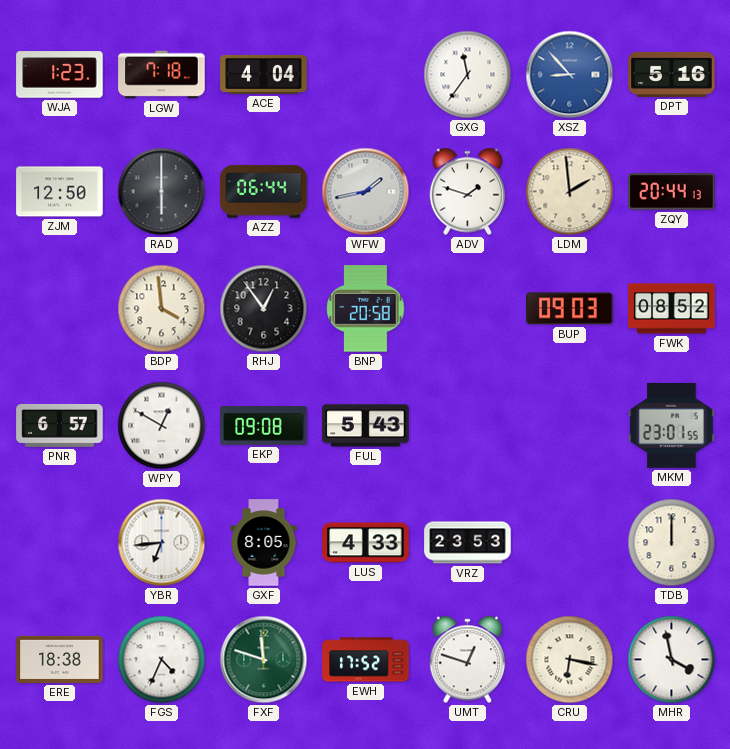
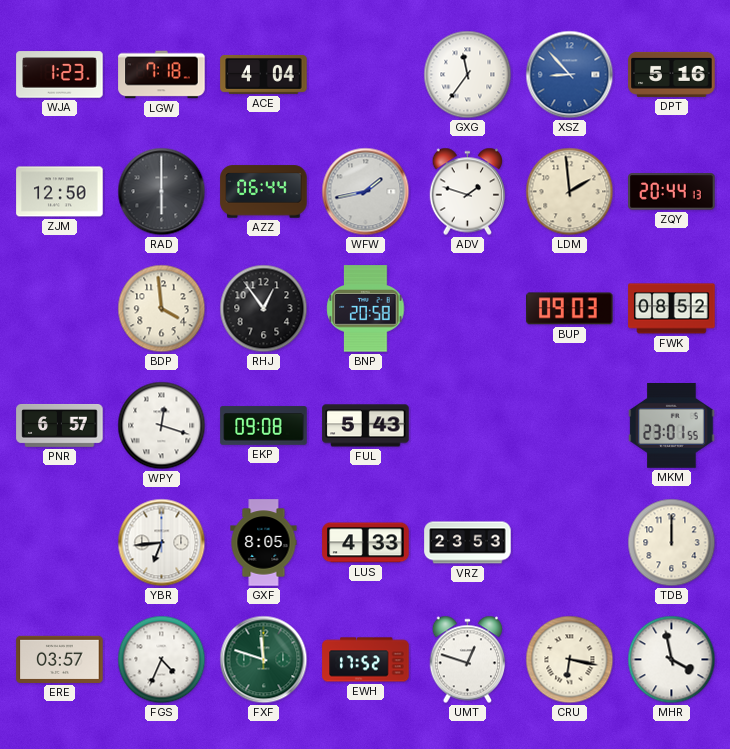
WPY: 12:50 -> 12:18 (162, 426)
ERE: 18:38 -> 03:57 (60, 659)
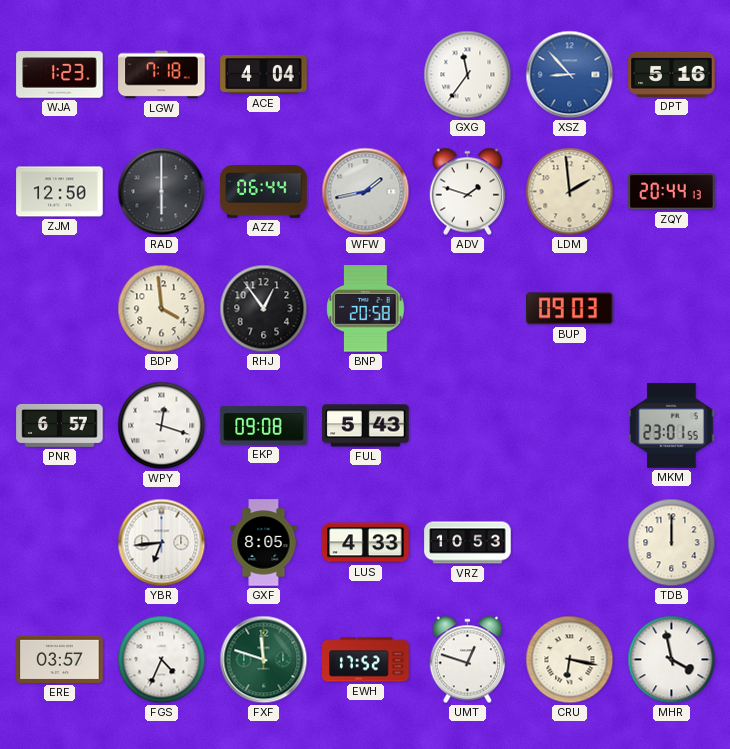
FWK: 08:52 -> none (672, 309)
VRZ: 23:53 -> 10:53 (468, 543)
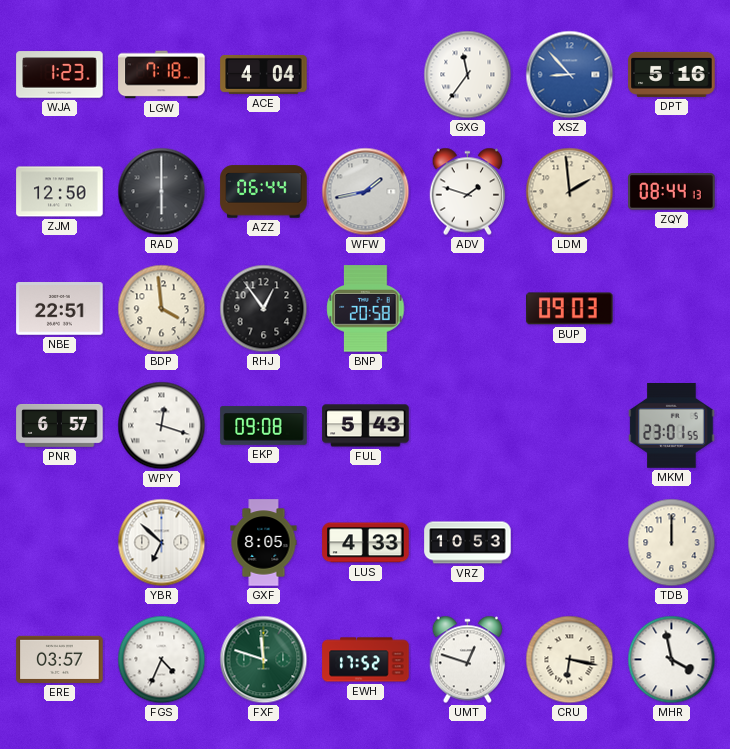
ZQY: 20:44 -> 08:44 (672, 192)
NBE: none -> 22:51 (60, 309)
YBR: 6:44 -> 6:52 (162, 543)
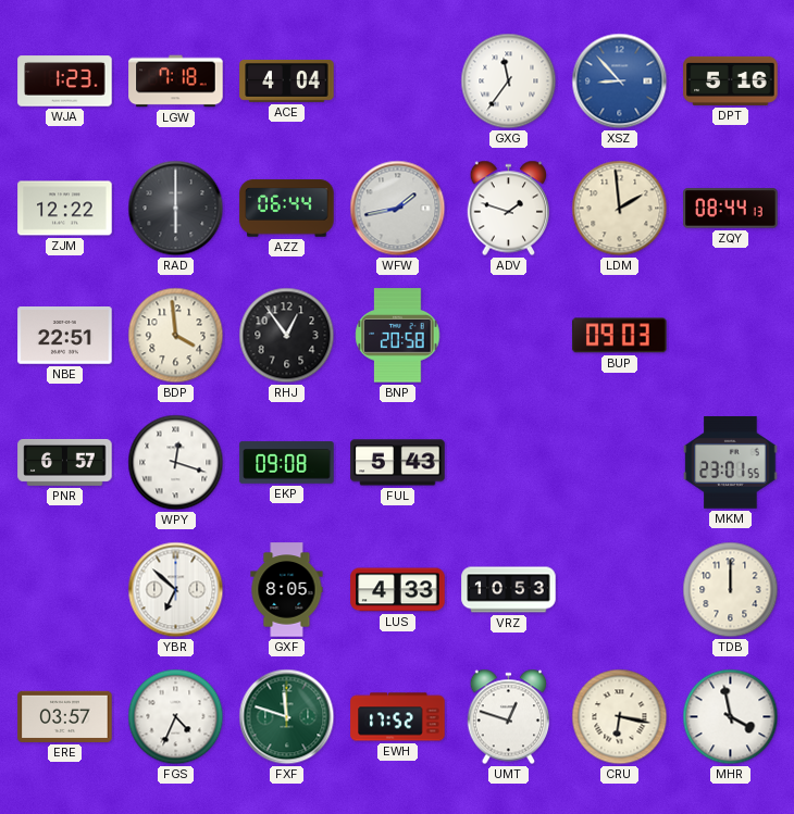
ZJM: 12:50 -> 12:22 (65, 209)
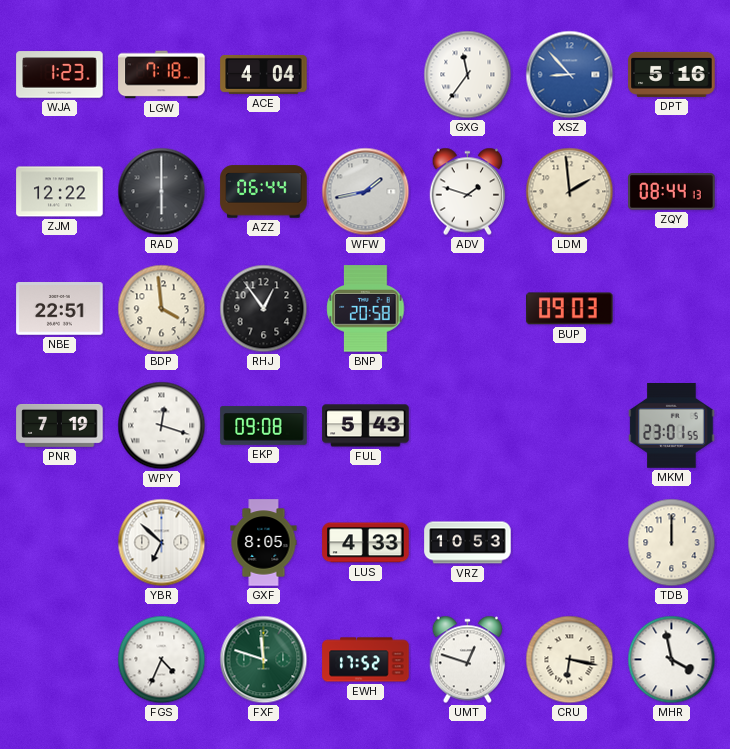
PNR: 6:57 -> 7:19 (60, 425)
ERE: 03:57 -> none (65, 716)
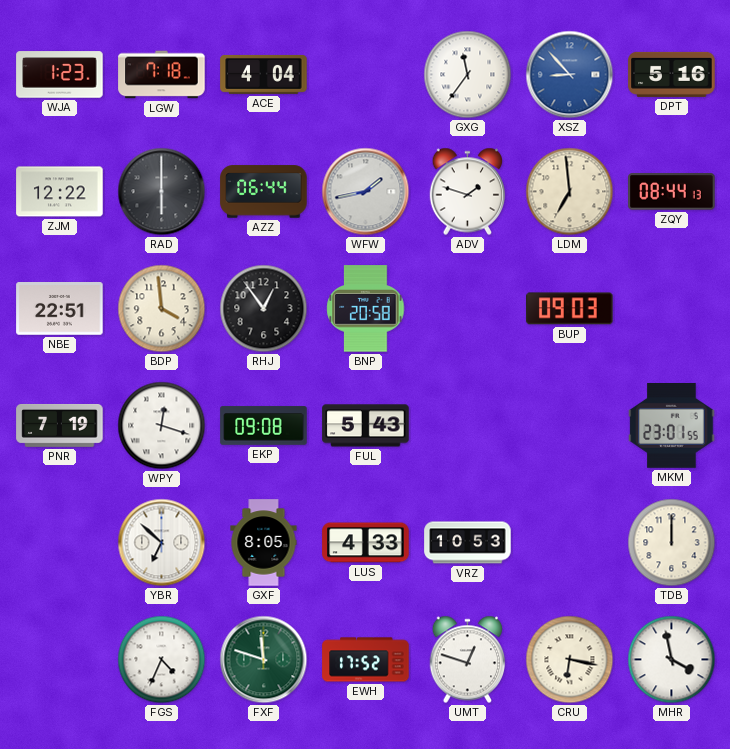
LDM: 1:59 -> 6:59 (570, 192)
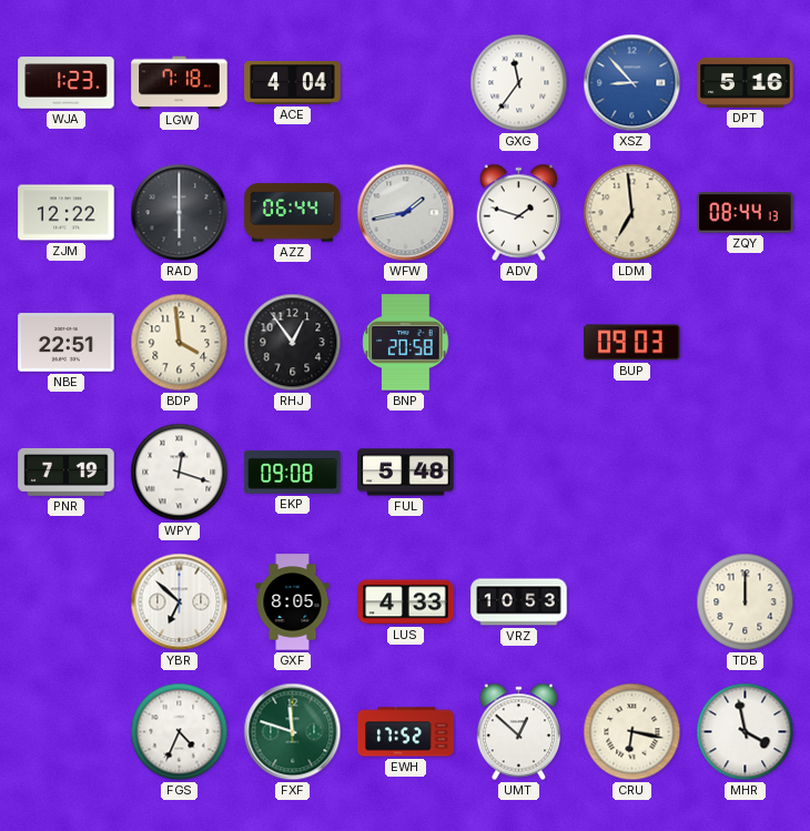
FUL: 5:43 -> 5:48 (406, 473)
MKM: 23:01 -> none (672, 426)
UMT: 12:48 -> 12:52 (519, 732)
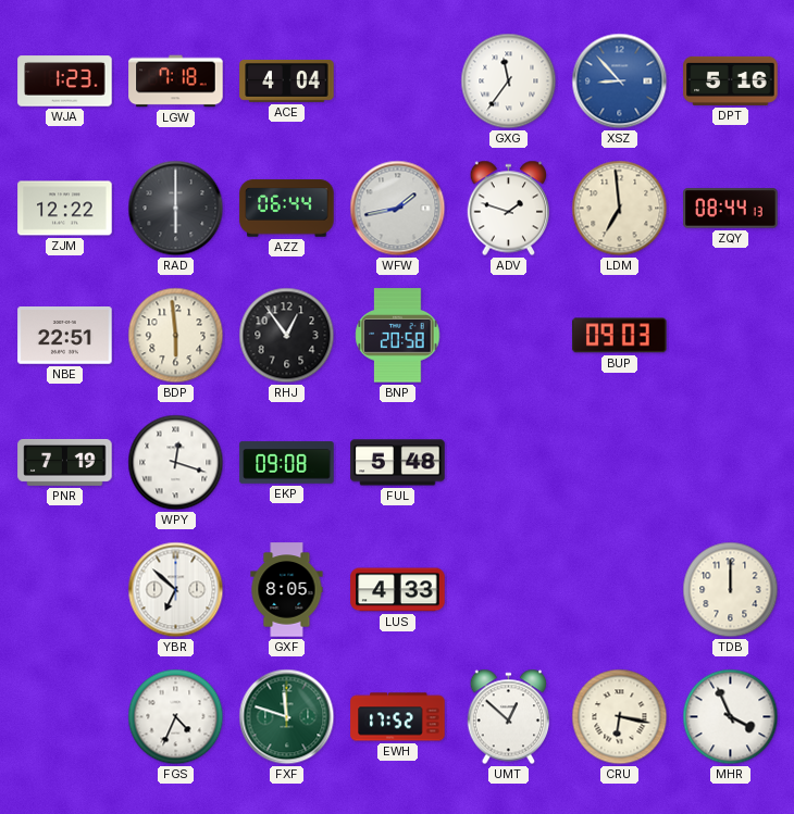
BDP: 3:59 -> 5:59 (176, 336)
VRZ: 10:53 -> none (519, 602)
MHR: 3:58 -> 3:56 (731, 717)
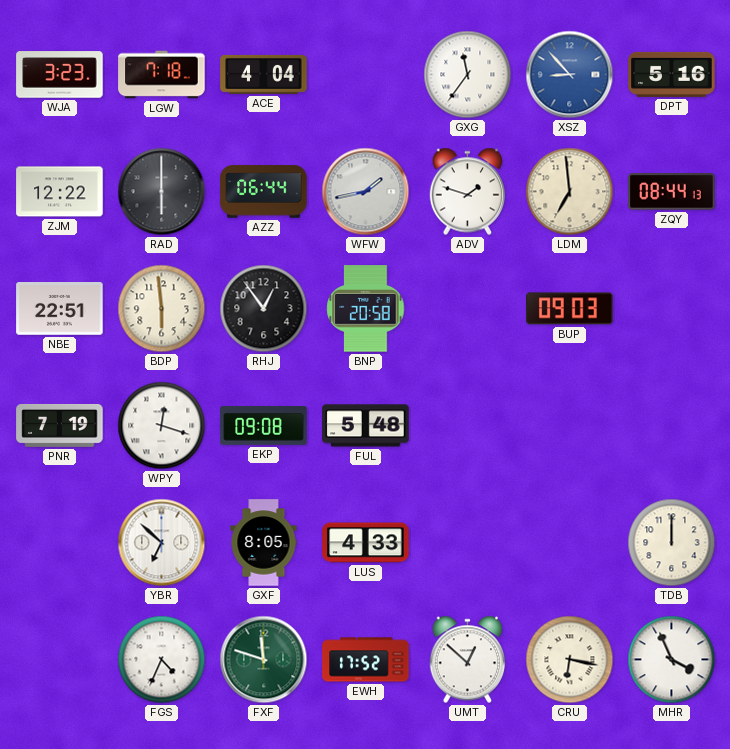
WJA: 1:23 -> 3:23 (60, 75)
